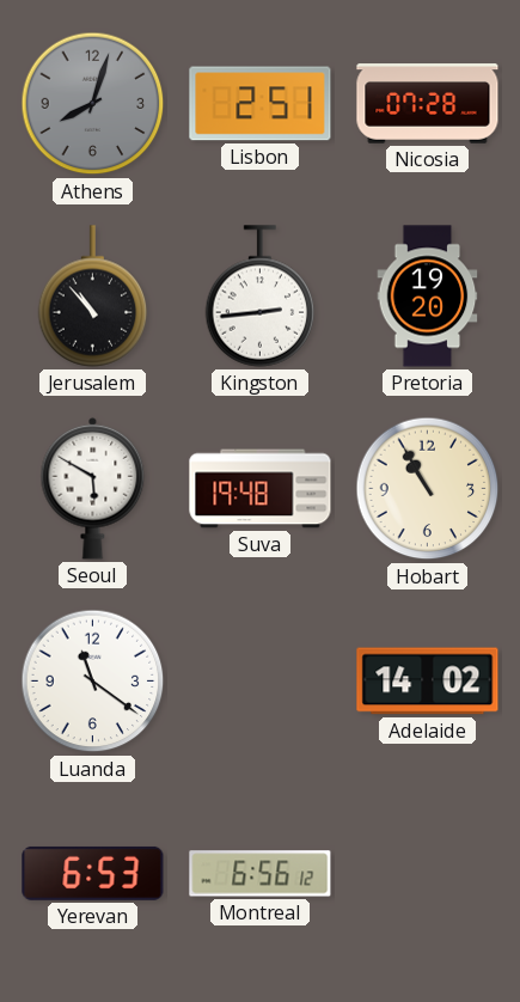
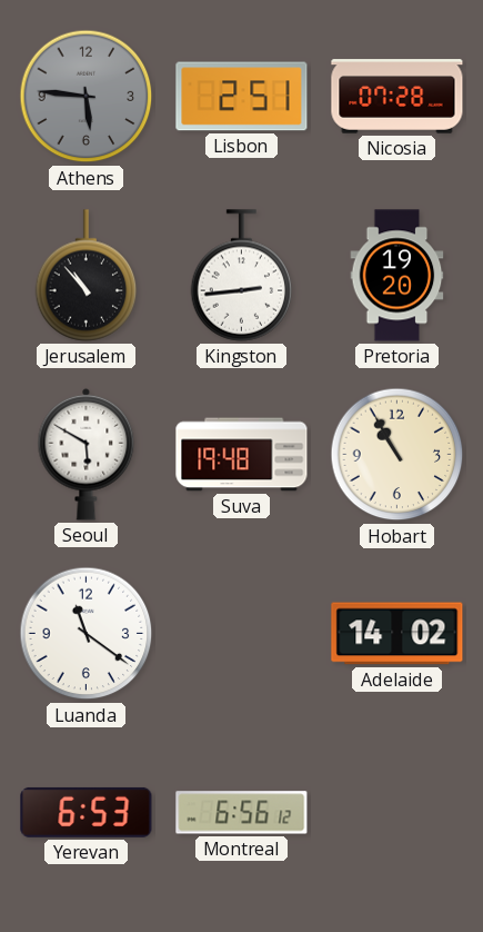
Athens: 8:03 -> 5:46 (87, 97)
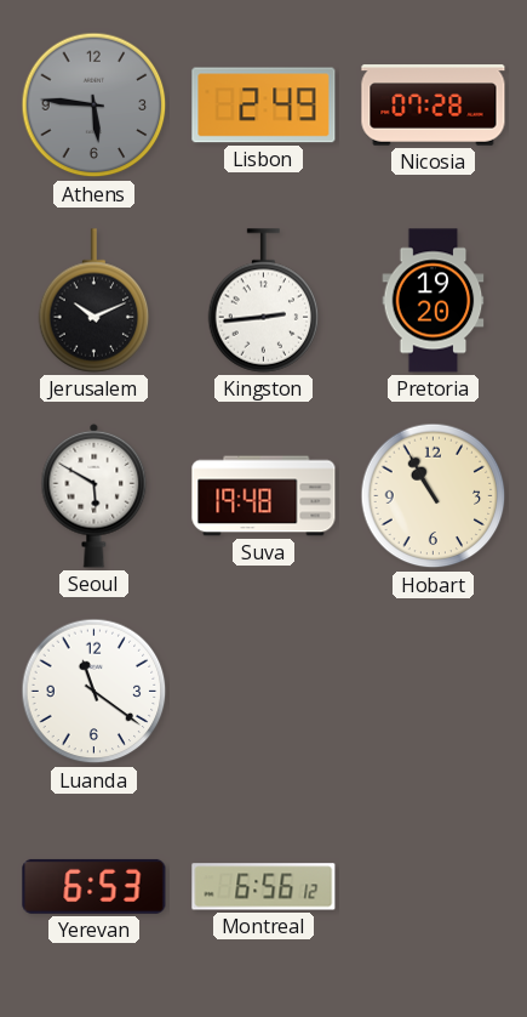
Lisbon: 2:51 -> 2:49 (264, 106)
Jerusalem: 10:53 -> 10:11 (94, 301)
Adelaide: 14:02 -> none (398, 634)
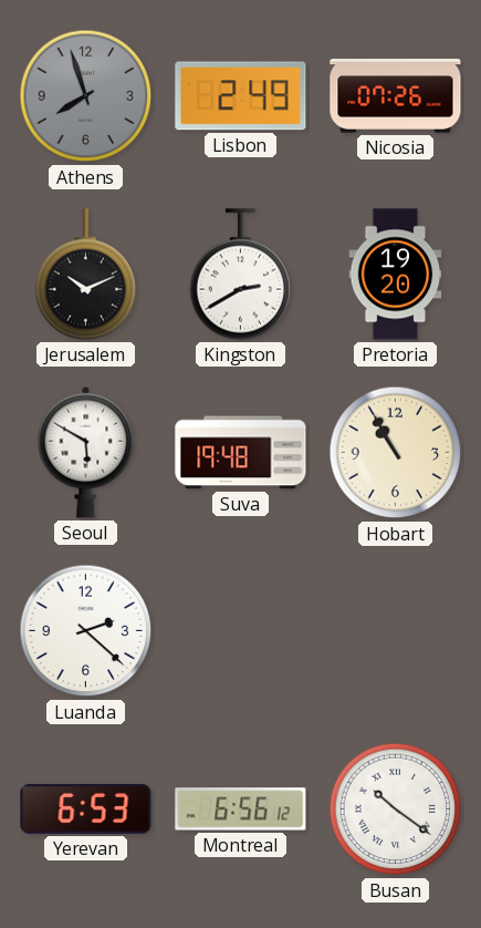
Athens: 5:46 -> 7:57 (86, 96)
Nicosia: 07:28 -> 07:26 (396, 96)
Kingston: 2:44 -> 2:40 (241, 275)
Luanda: 11:21 -> 2:22 (86, 631)
Busan: none -> 10:21 (396, 810)
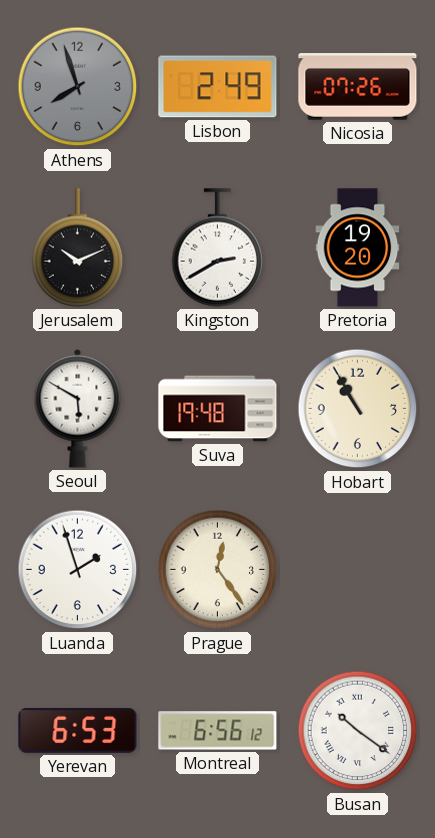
Luanda: 2:22 -> 1:57 (78, 570)
Prague: none -> 12:24 (218, 570)
